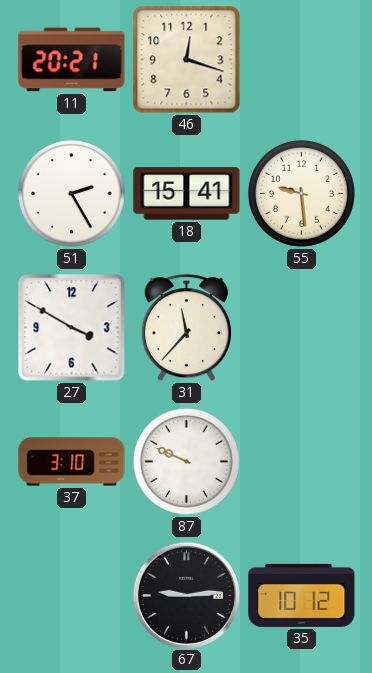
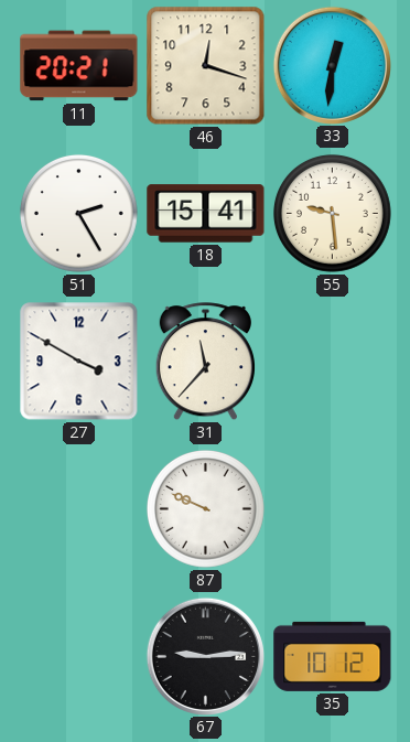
33: none -> 12:31 (332, 65)
37: 3:10 -> none (72, 462)
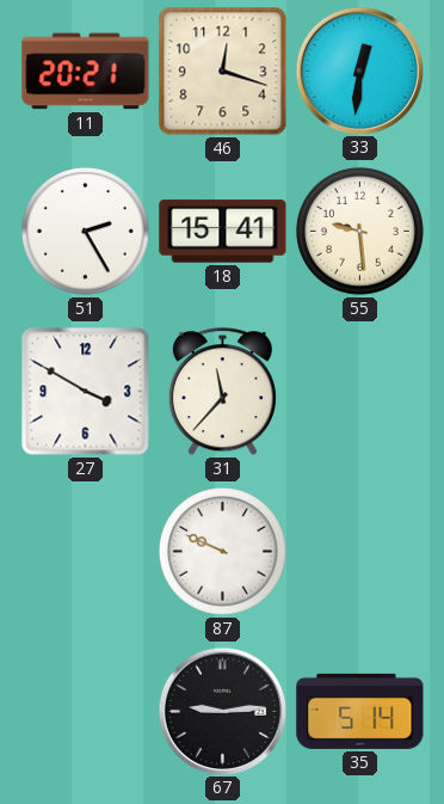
35: 10:12 -> 5:14 (360, 711)
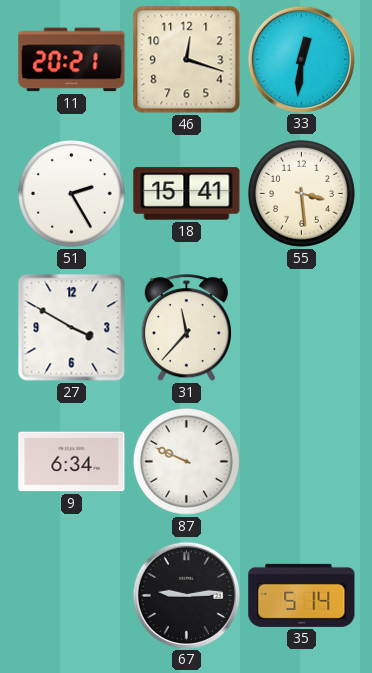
55: 9:29 -> 3:29 (301, 193)
9: none -> 6:34 (72, 462)
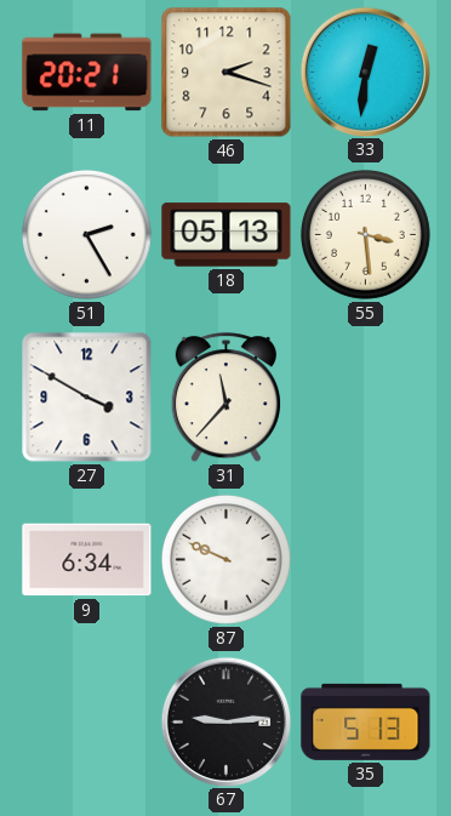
46: 12:18 -> 2:18 (227, 73)
18: 15:41 -> 05:13 (227, 235)
35: 5:14 -> 5:13 (366, 721)
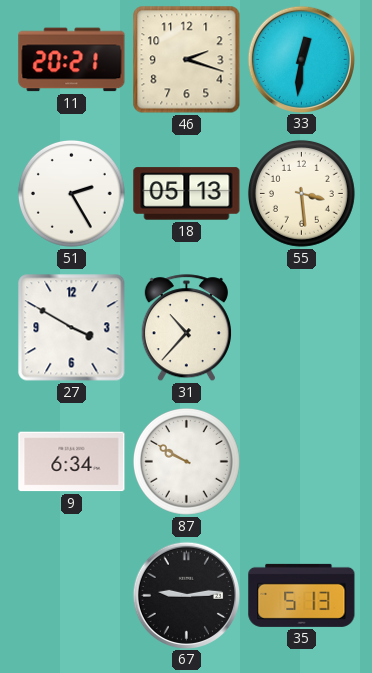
31: 11:37 -> 10:37 (186, 328)
87: 9:49 -> 9:50 (186, 461)
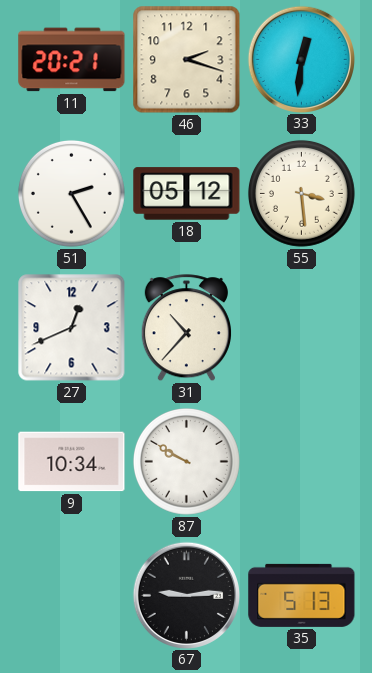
18: 05:13 -> 05:12 (187, 194)
27: 3:50 -> 12:41 (72, 328)
9: 6:34 -> 10:34 (72, 462)
